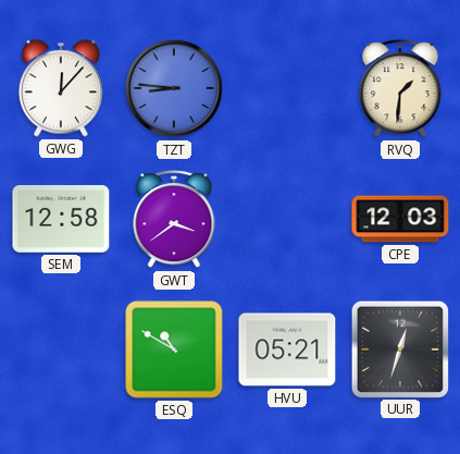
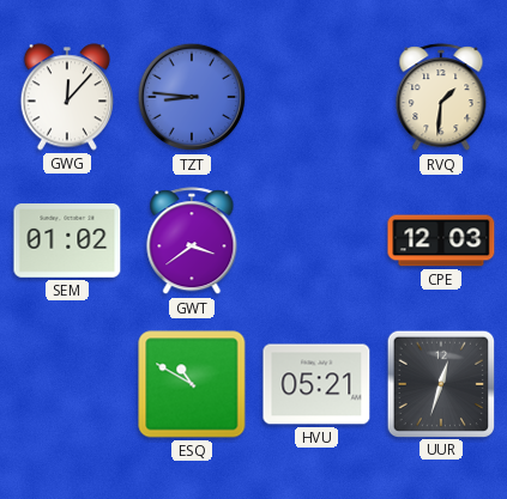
SEM: 12:58 -> 01:02 (67, 242)
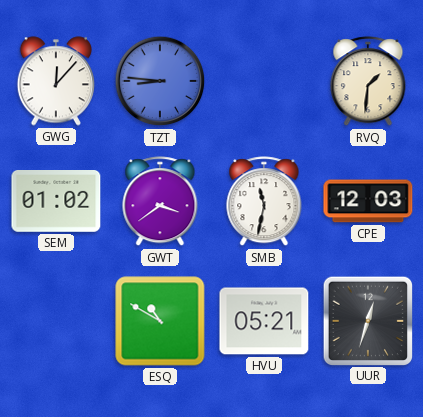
SMB: none -> 11:32 (264, 202)
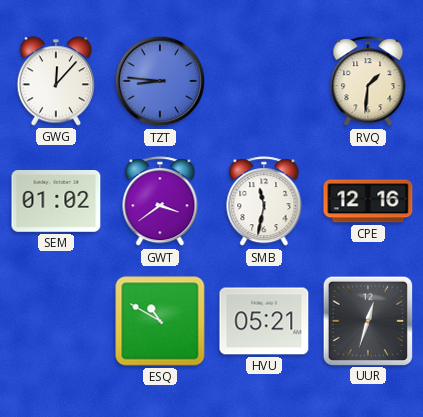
CPE: 12:03 -> 12:16 (368, 201)
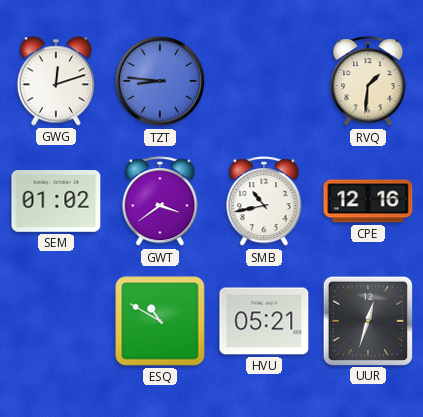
GWG: 12:07 -> 12:12 (55, 81)
SMB: 11:32 -> 10:43 (264, 202)
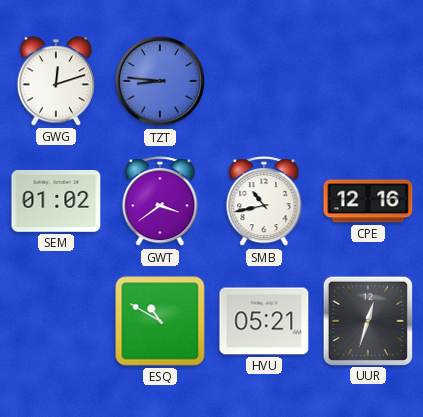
RVQ: 1:31 -> none (368, 82)
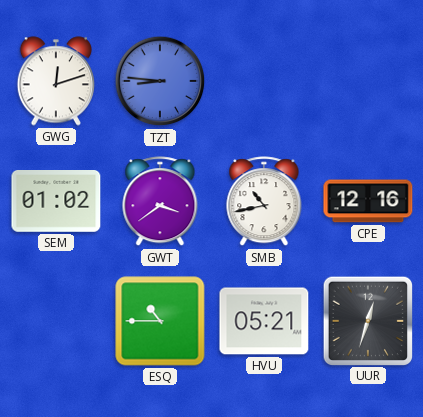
ESQ: 10:50 -> 10:45 (160, 321)
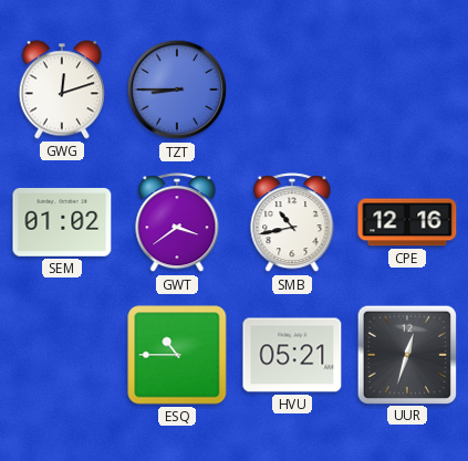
TZT: 8:46 -> 8:45 (177, 90)
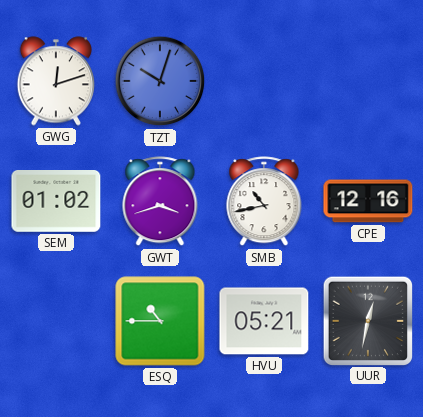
TZT: 8:45 -> 10:03 (160, 81)
GWT: 3:39 -> 3:42 (160, 202)
UUR: 12:33 -> 12:32 (367, 320)
